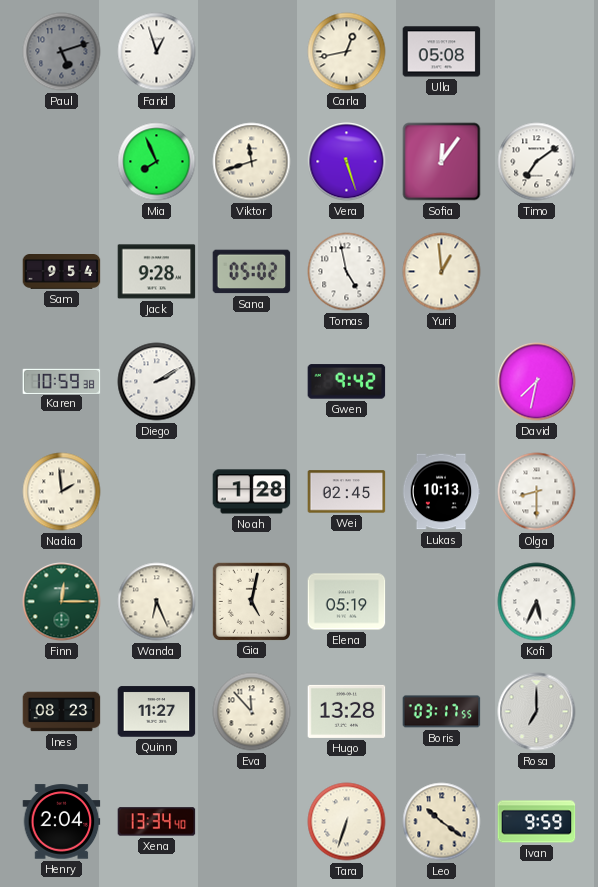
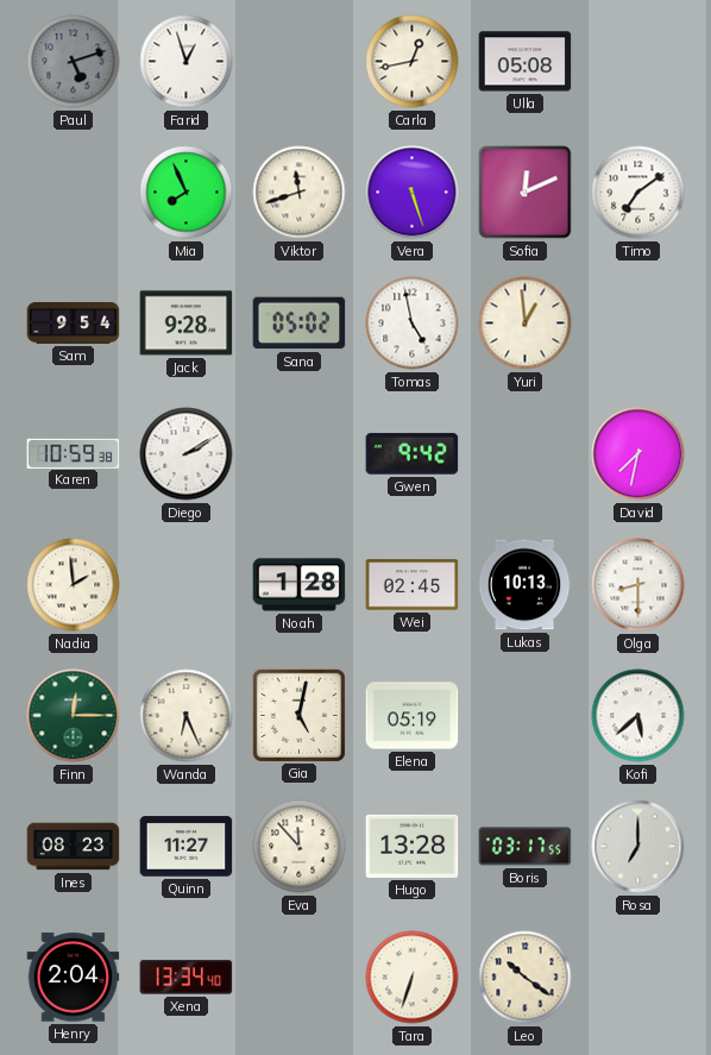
Sofia: 12:06 -> 12:11 (526, 193)
Kofi: 5:34 -> 5:38 (638, 716)
Ivan: 9:59 -> none (537, 822)
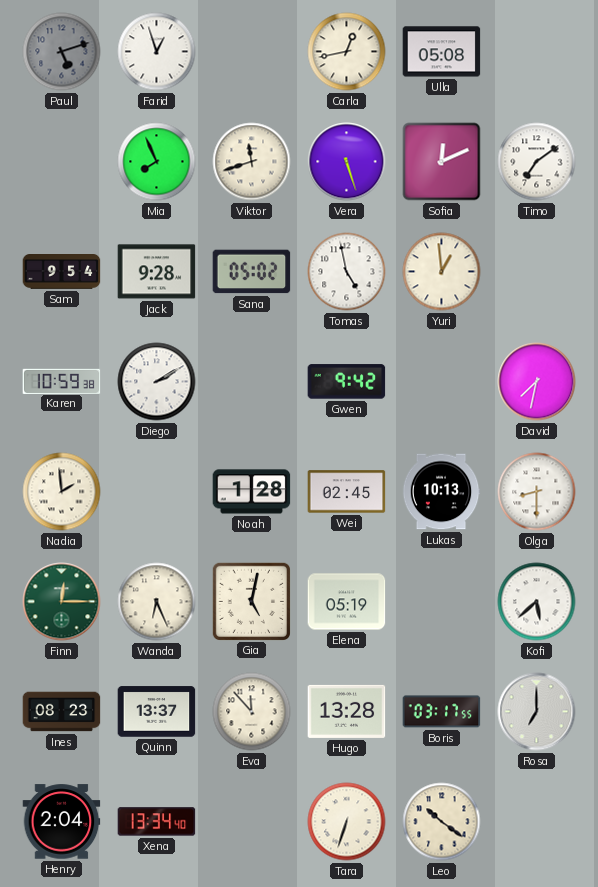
Quinn: 11:27 -> 13:37 (157, 712)
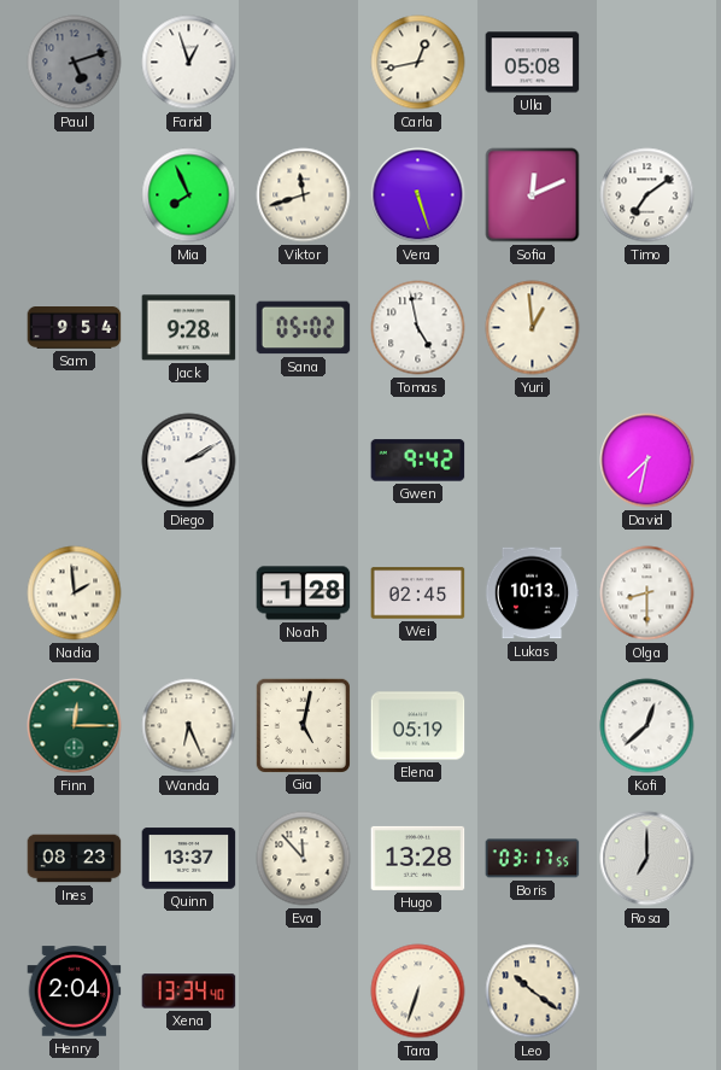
Karen: 10:59 -> none (62, 381)
Kofi: 5:38 -> 12:38 (647, 726)
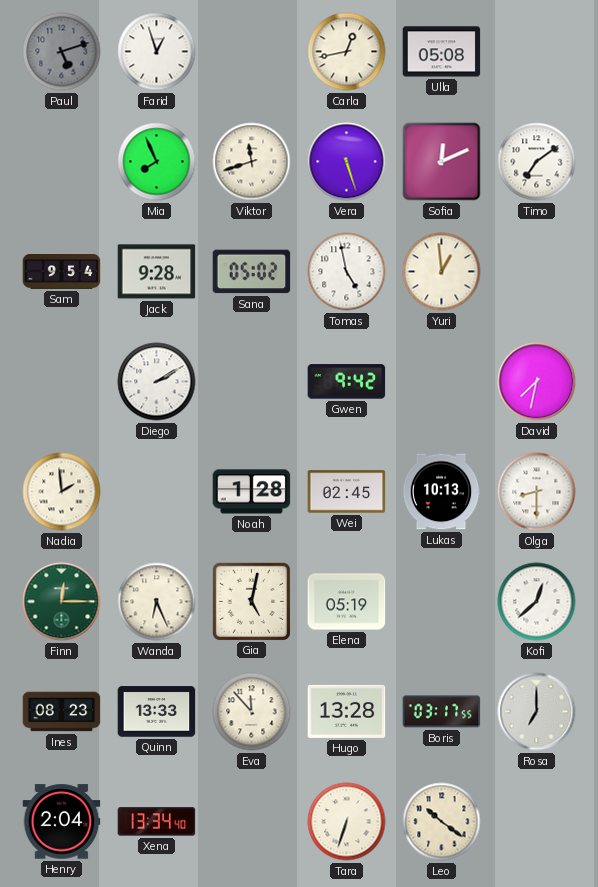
Quinn: 13:37 -> 13:33 (157, 712)
